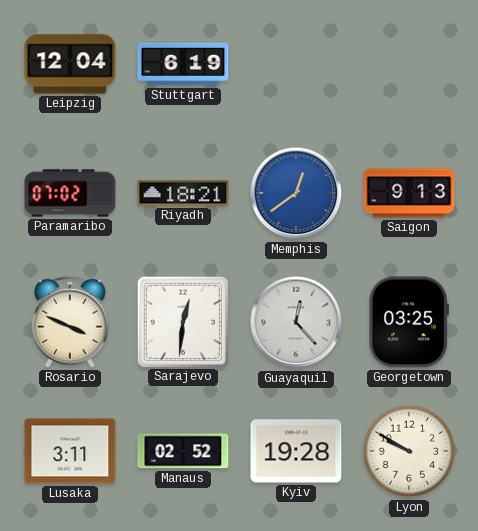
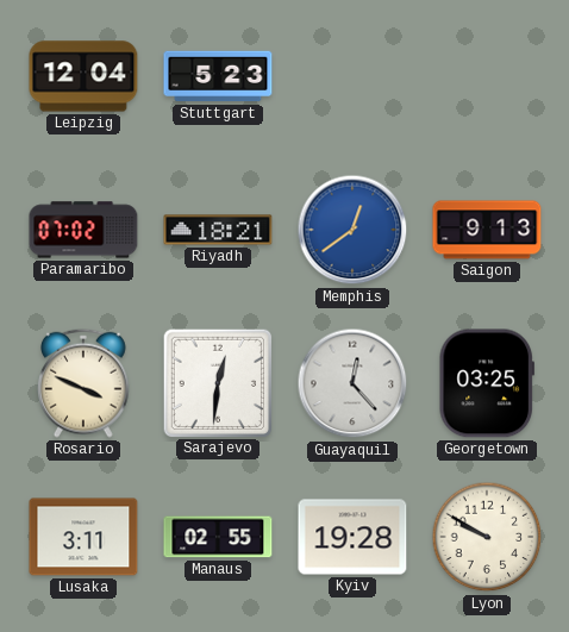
Stuttgart: 6:19 -> 5:23 (218, 76)
Manaus: 02:52 -> 02:55 (218, 537)
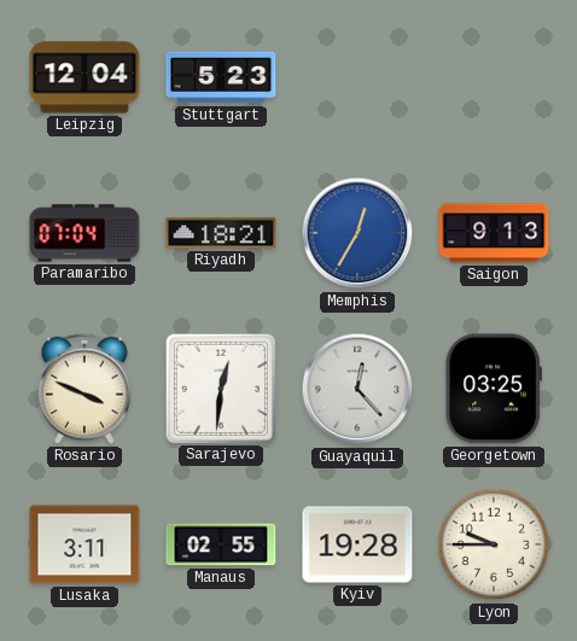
Paramaribo: 07:02 -> 07:04 (84, 233)
Memphis: 12:39 -> 12:35 (357, 233)
Lyon: 9:50 -> 9:45 (494, 544)
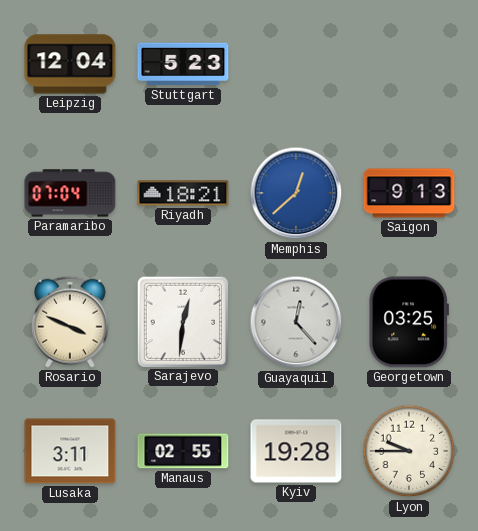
Memphis: 12:35 -> 12:38 (296, 193)
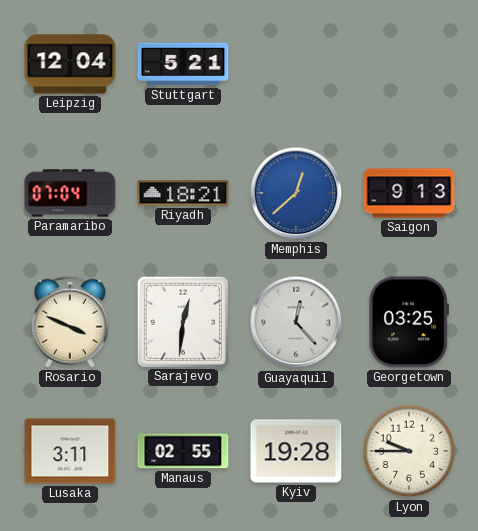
Stuttgart: 5:23 -> 5:21 (183, 64)
